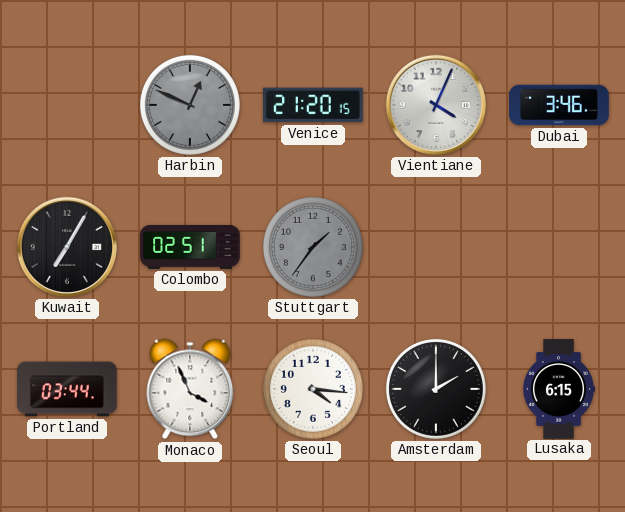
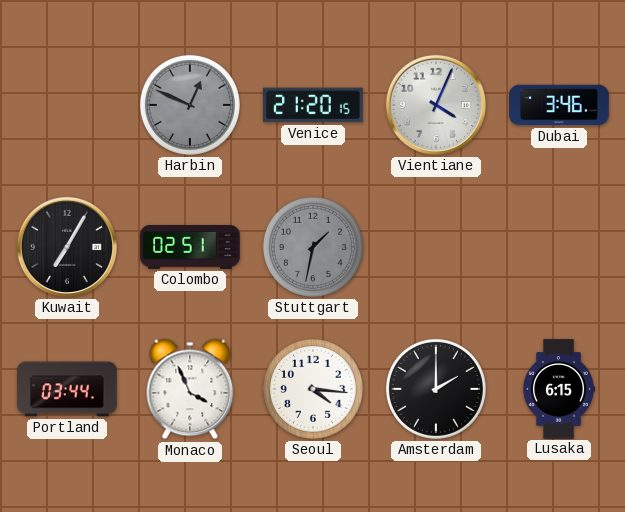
Stuttgart: 1:36 -> 1:32 (313, 247)
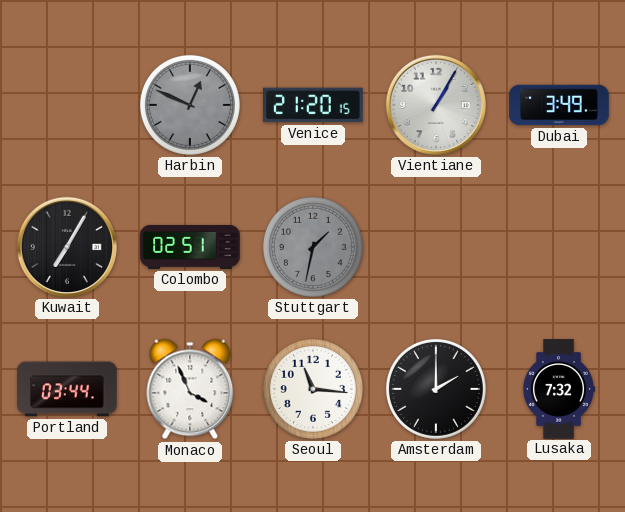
Vientiane: 4:04 -> 1:05 (436, 105)
Dubai: 3:46 -> 3:49 (559, 105)
Seoul: 4:16 -> 11:16 (313, 389)
Lusaka: 6:15 -> 7:32 (558, 389)
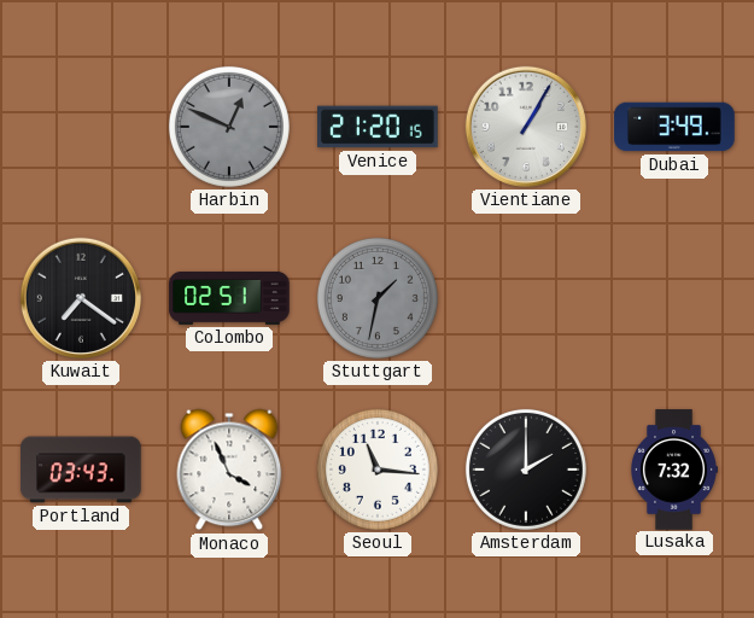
Kuwait: 7:05 -> 7:21 (81, 298)
Portland: 03:44 -> 03:43 (81, 470)
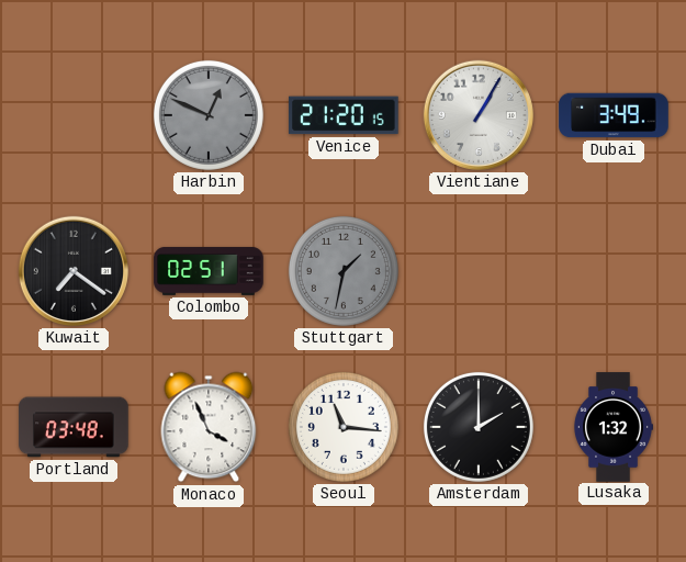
Portland: 03:43 -> 03:48 (74, 427)
Lusaka: 7:32 -> 1:32 (612, 427)
